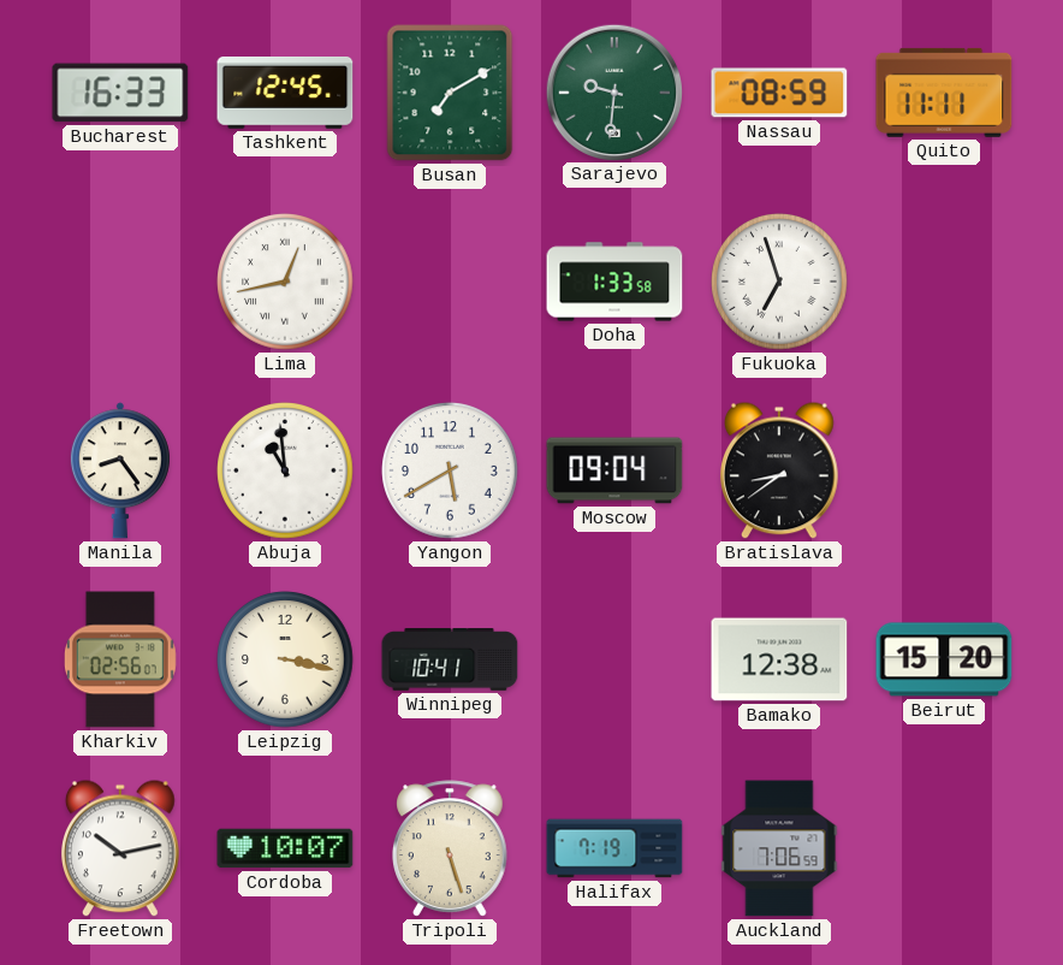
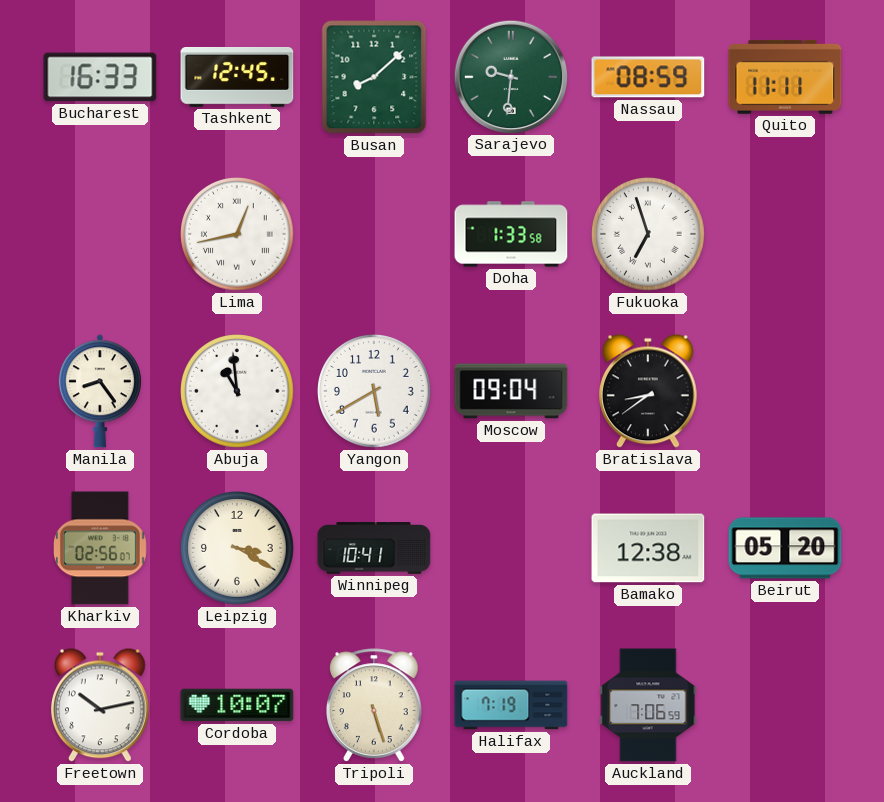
Busan: 7:10 -> 8:08 (374, 77)
Leipzig: 3:17 -> 3:20 (237, 548)
Beirut: 15:20 -> 05:20 (785, 548)
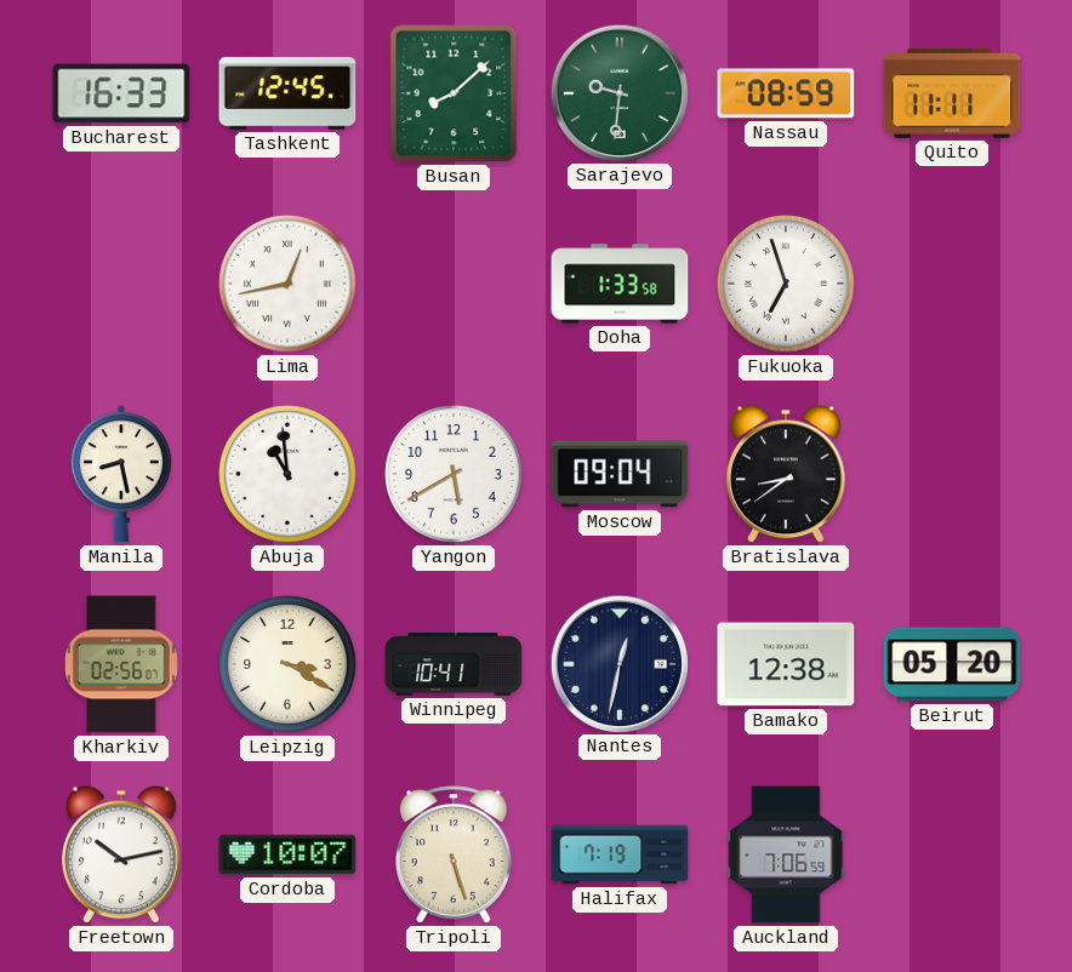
Manila: 8:24 -> 8:28 (121, 474)
Nantes: none -> 12:32 (618, 663)
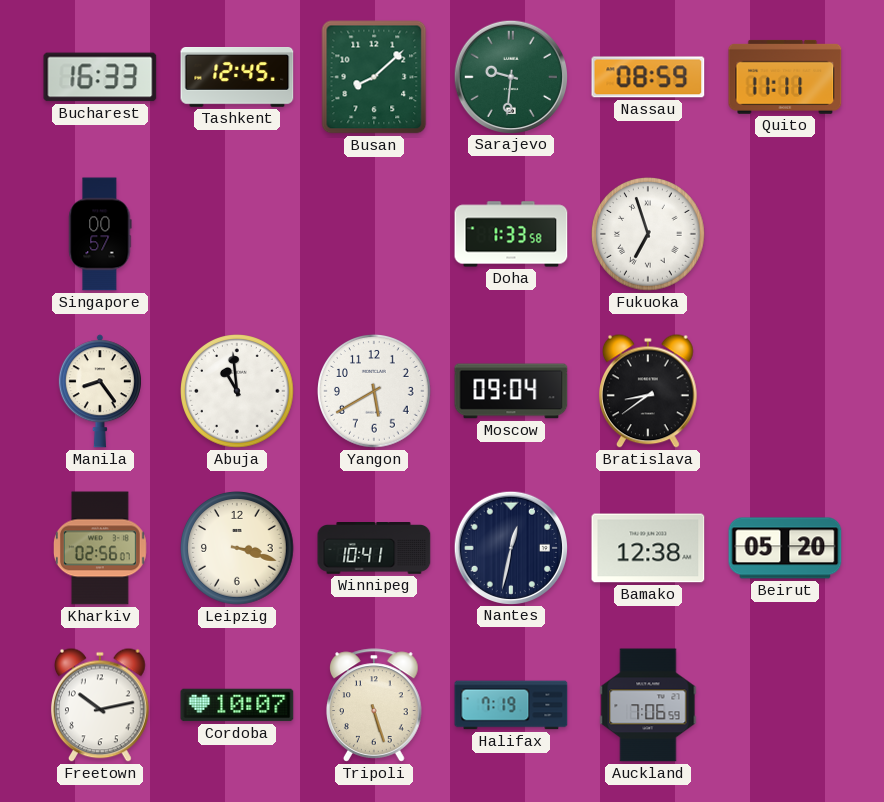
Singapore: none -> 00:57 (100, 234)
Lima: 12:43 -> none (287, 284)
Manila: 8:28 -> 8:24 (100, 391)
Leipzig: 3:20 -> 3:18 (237, 548)
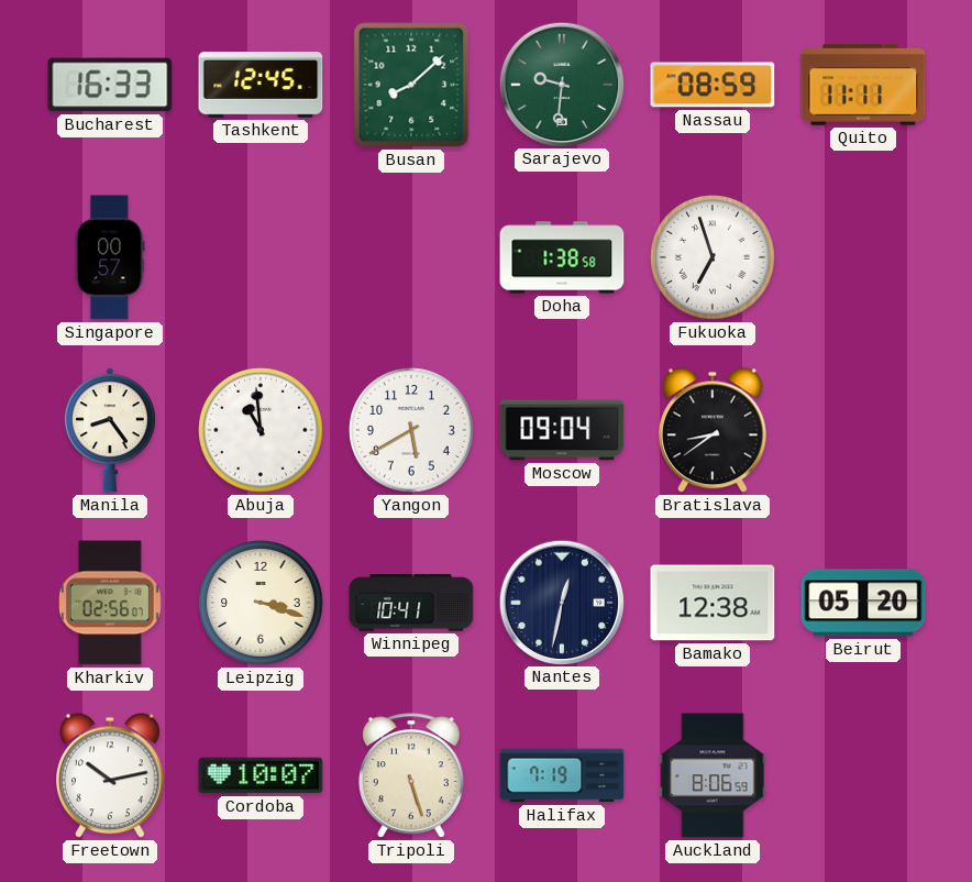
Doha: 1:33 -> 1:38 (562, 257)
Auckland: 7:06 -> 8:06 (713, 775)
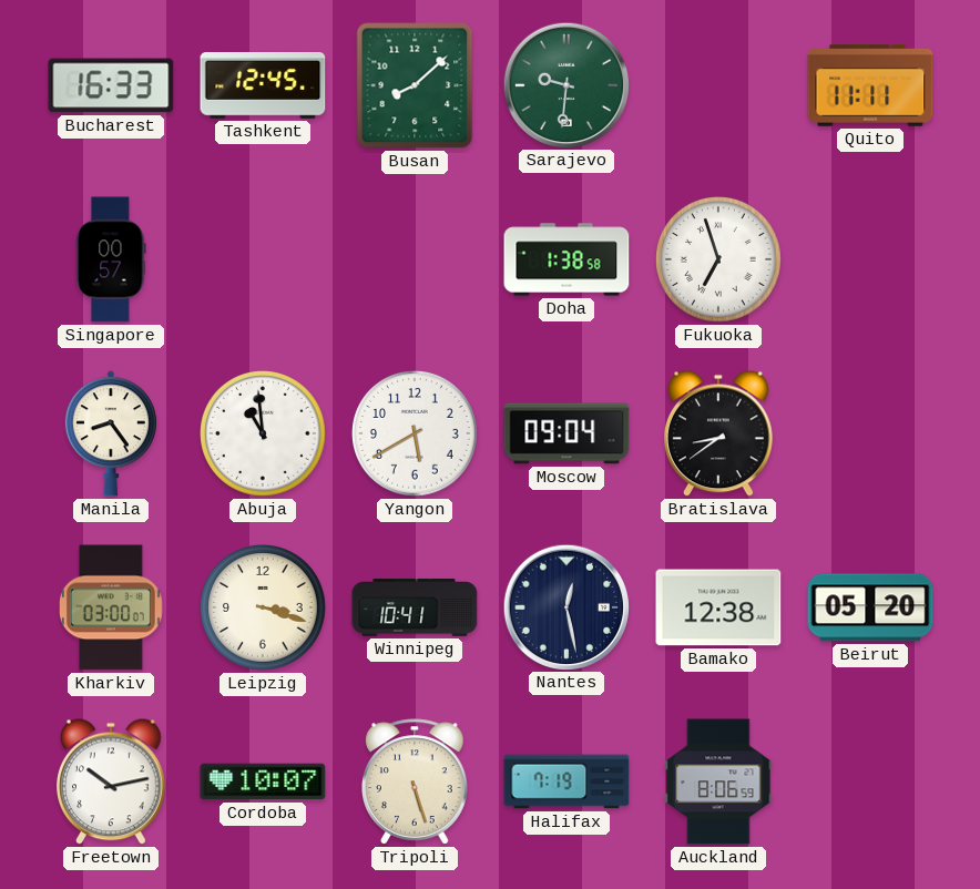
Nassau: 08:59 -> none (713, 85)
Kharkiv: 02:56 -> 03:00 (111, 607)
Nantes: 12:32 -> 12:28 (565, 606)
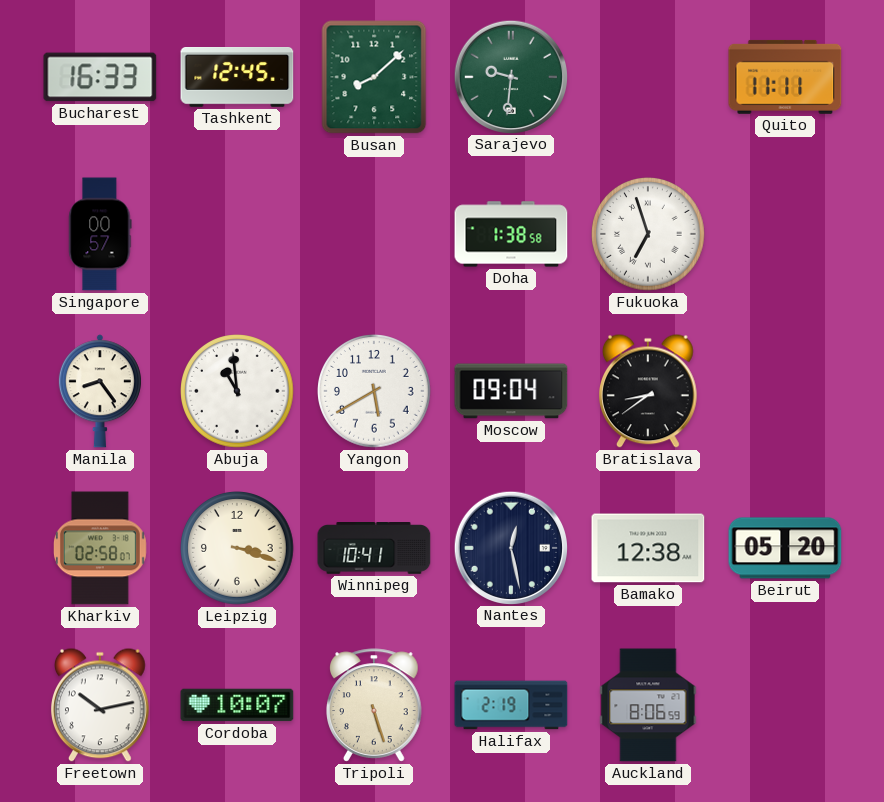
Kharkiv: 03:00 -> 02:58 (100, 548)
Halifax: 7:19 -> 2:19 (511, 705)
